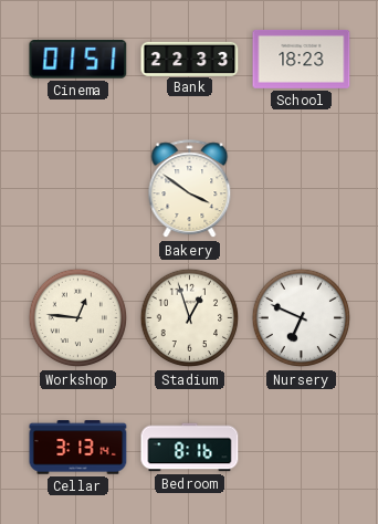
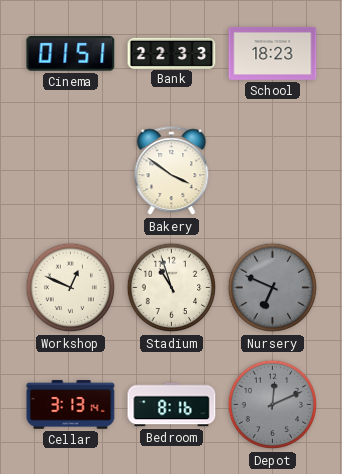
Workshop: 12:46 -> 12:49 (71, 288)
Stadium: 12:57 -> 10:57 (172, 288)
Nursery dial: white -> grey (273, 288)
Depot: none -> 12:11 (273, 405)
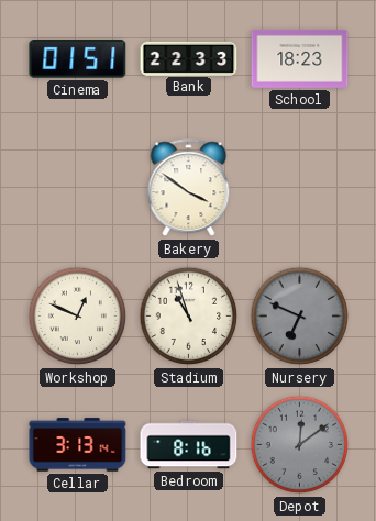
Depot: 12:11 -> 12:09 (300, 445)
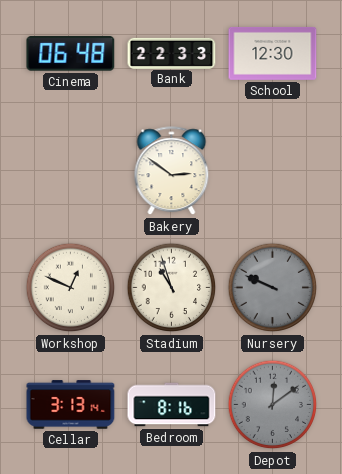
Cinema: 01:51 -> 06:48 (71, 54)
School: 18:23 -> 12:30 (273, 53)
Bakery: 3:51 -> 2:51 (172, 171)
Nursery: 6:49 -> 9:49 (273, 288)
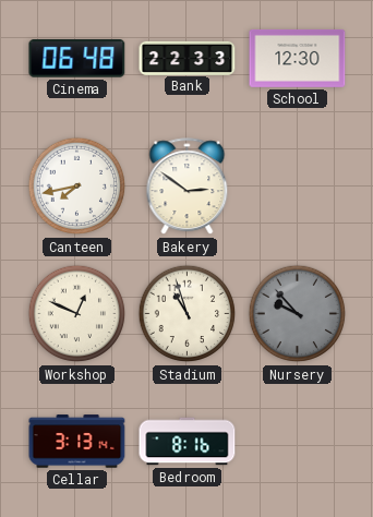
Canteen: none -> 7:43 (77, 187)
Nursery: 9:49 -> 9:53 (298, 314)
Depot: 12:09 -> none (273, 405)
